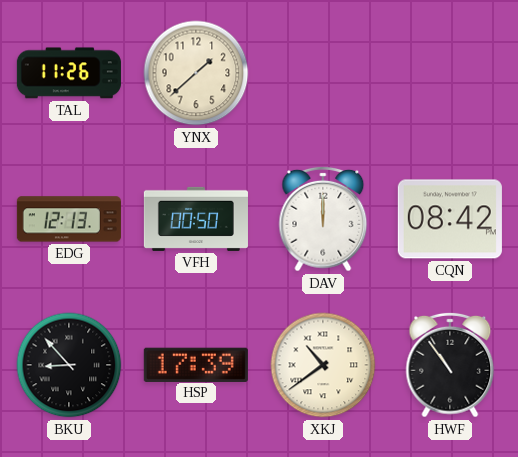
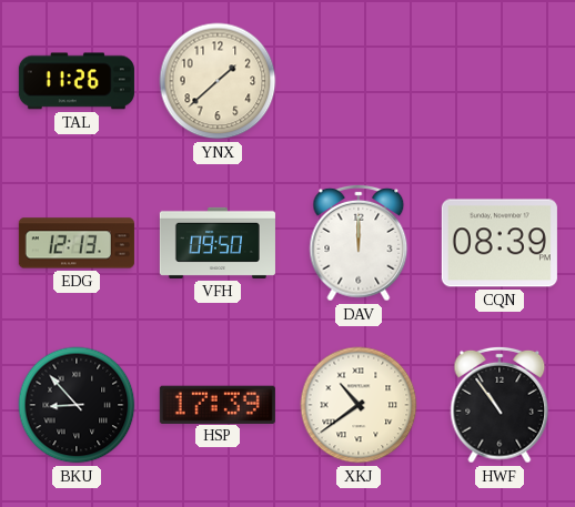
VFH: 00:50 -> 09:50 (218, 243)
CQN: 08:42 -> 08:39 (500, 243)
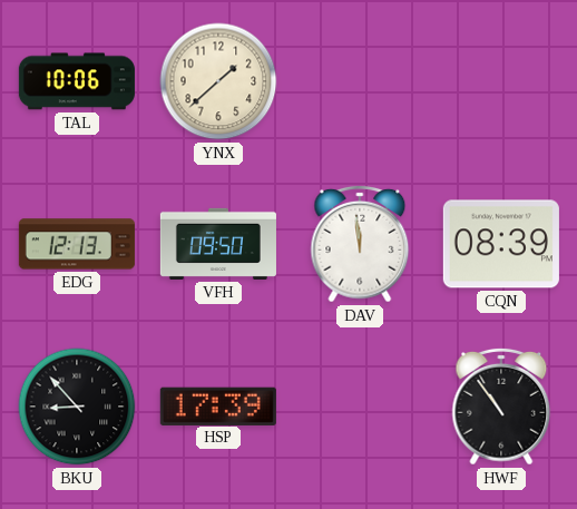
TAL: 11:26 -> 10:06 (77, 81)
DAV: 12:00 -> 11:59 (360, 244)
XKJ: 10:39 -> none (359, 405)
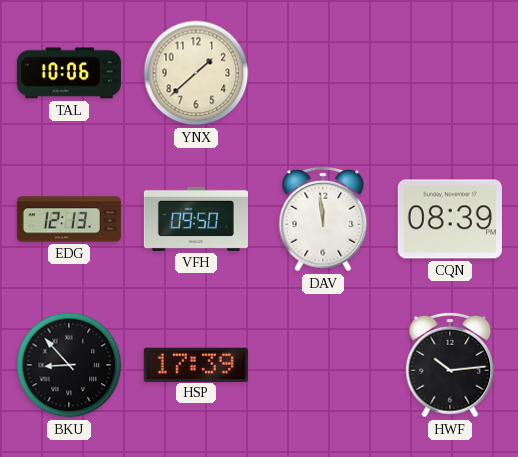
HWF: 10:54 -> 10:14 (450, 365)
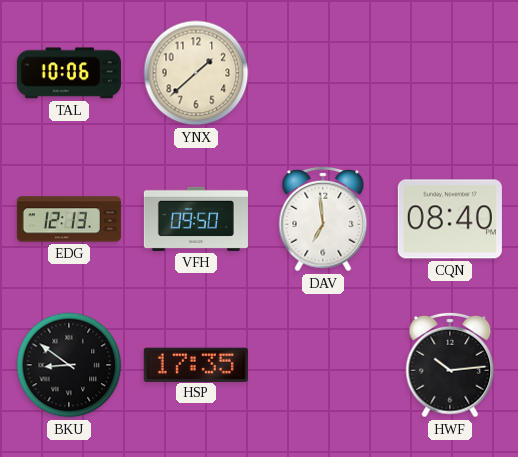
DAV: 11:59 -> 6:59 (323, 219)
CQN: 08:39 -> 08:40 (450, 219)
BKU: 8:53 -> 8:51 (69, 365)
HSP: 17:39 -> 17:35 (196, 364)
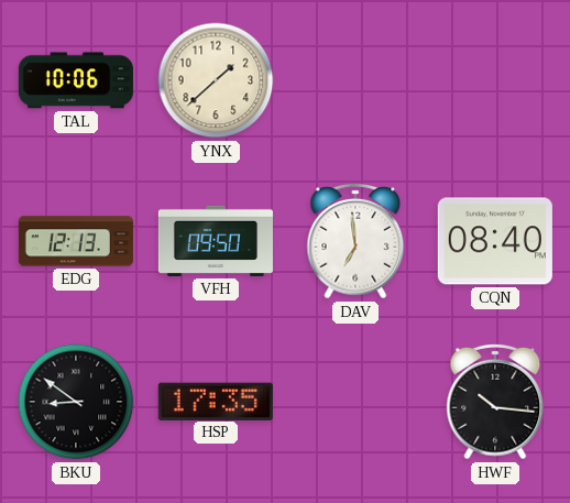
HWF: 10:14 -> 10:16 (495, 402)
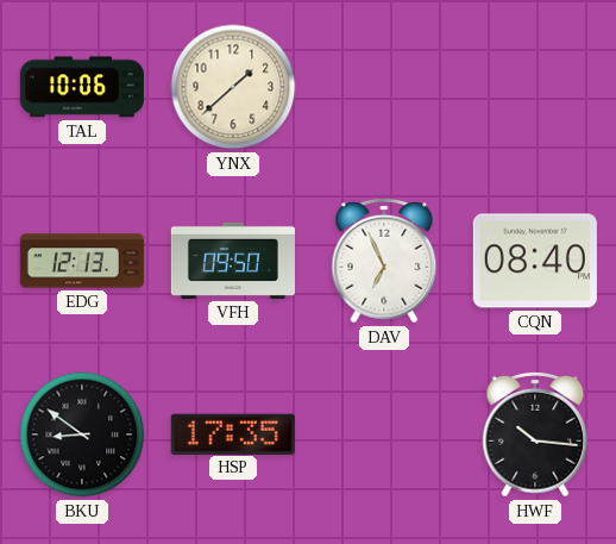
DAV: 6:59 -> 6:56 (384, 261)
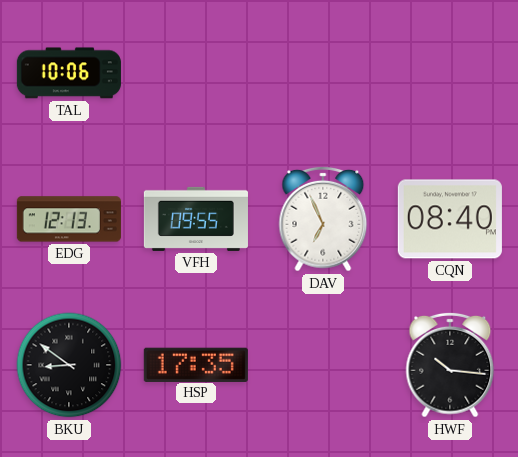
YNX: 1:38 -> none (233, 87)
VFH: 09:50 -> 09:55 (196, 219)
